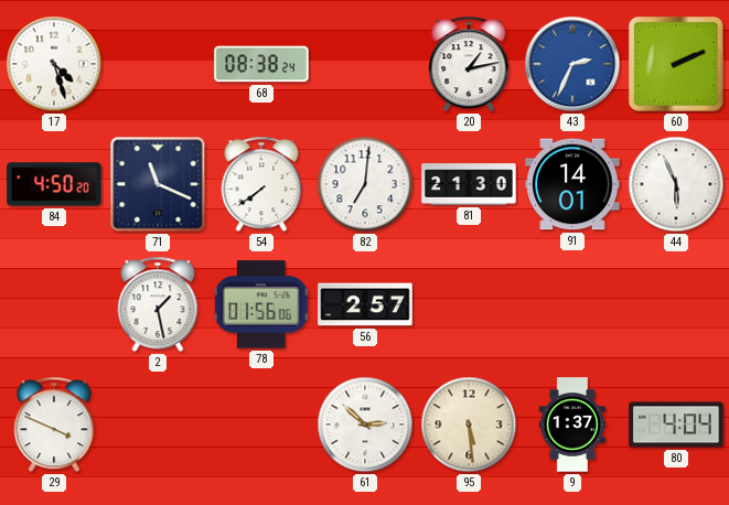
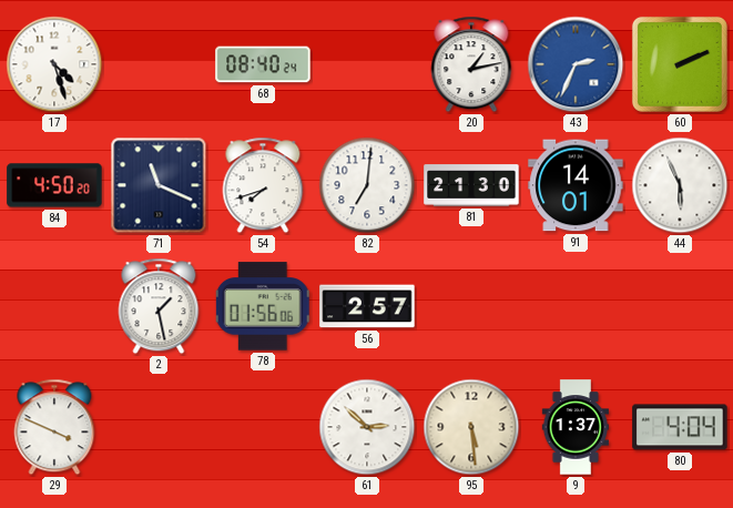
68: 08:38 -> 08:40 (263, 64)
54: 7:39 -> 7:42 (263, 185)
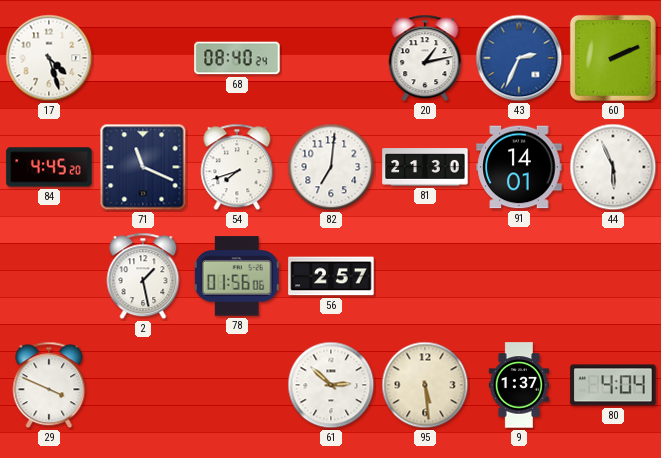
84: 4:50 -> 4:45 (49, 167)
